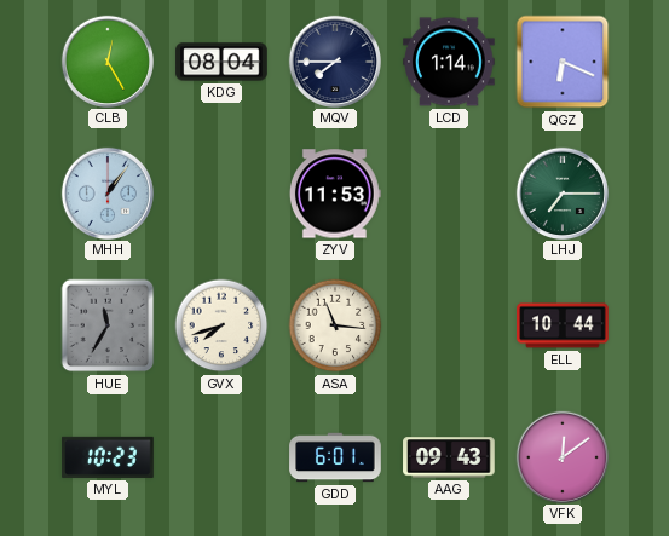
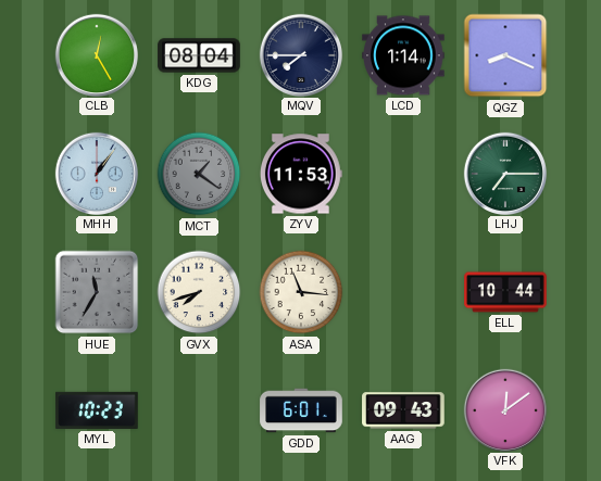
QGZ: 6:19 -> 8:19 (505, 55)
MCT: none -> 1:21 (199, 174)
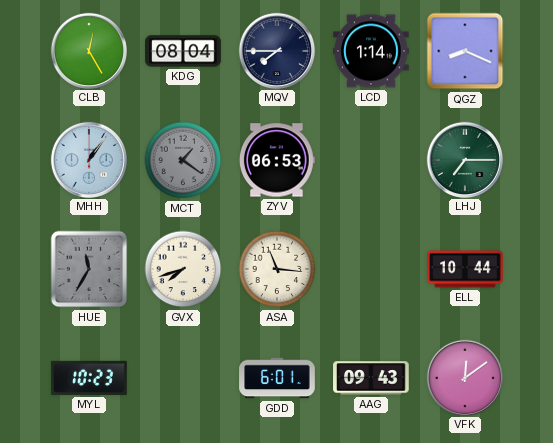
ZYV: 11:53 -> 06:53 (277, 160)
